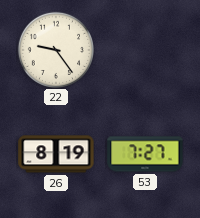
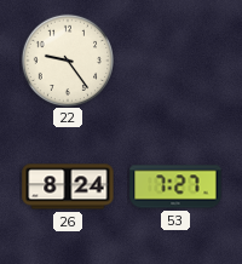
26: 8:19 -> 8:24 (68, 186)
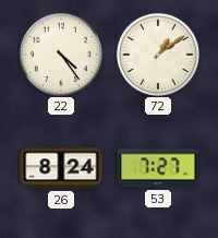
22: 9:24 -> 4:24 (60, 53)
72: none -> 1:09 (157, 53)
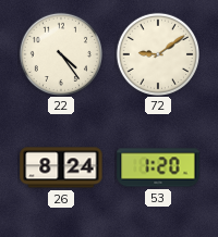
72: 1:09 -> 9:09 (157, 53)
53: 7:27 -> 1:20 (158, 167)
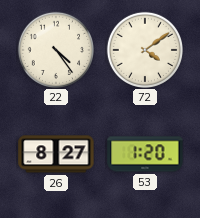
72: 9:09 -> 4:09 (144, 49)
26: 8:24 -> 8:27 (56, 154)
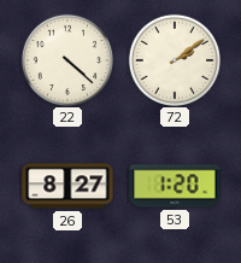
22: 4:24 -> 4:22 (66, 59)
72: 4:09 -> 2:09 (174, 59)
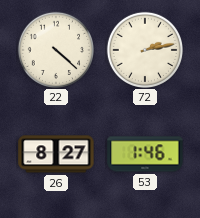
72: 2:09 -> 2:13 (144, 49)
53: 1:20 -> 1:46 (145, 154)
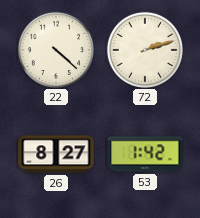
72: 2:13 -> 2:12 (144, 49)
53: 1:46 -> 1:42 (145, 154)
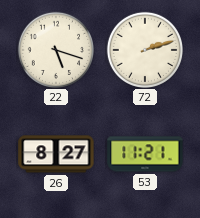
22: 4:22 -> 5:18 (55, 49)
53: 1:42 -> 11:21 (145, 154)
